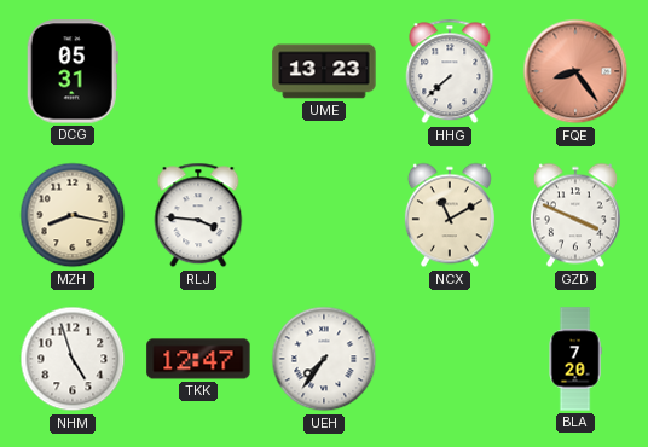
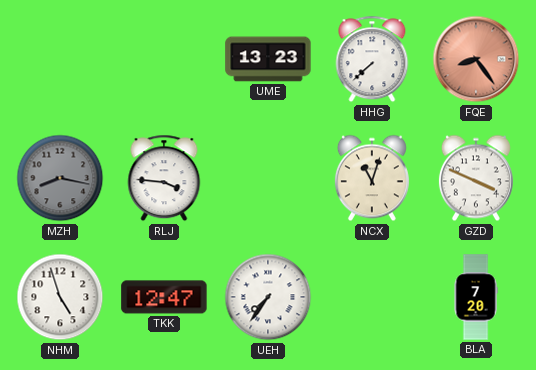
DCG: 05:31 -> none (73, 71)
MZH dial: cream -> grey (60, 178)
NCX: 11:10 -> 11:03 (372, 178)
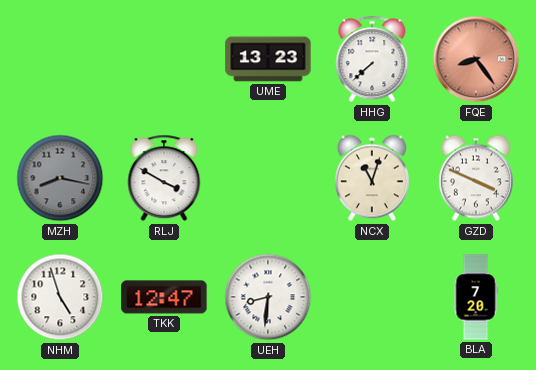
RLJ: 3:46 -> 3:50 (164, 178)
UEH: 7:36 -> 8:31 (268, 297)
